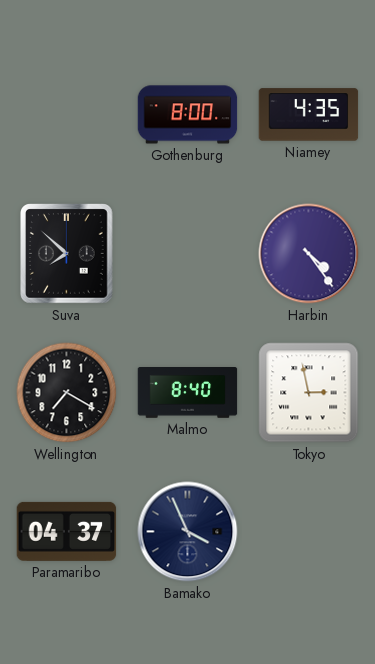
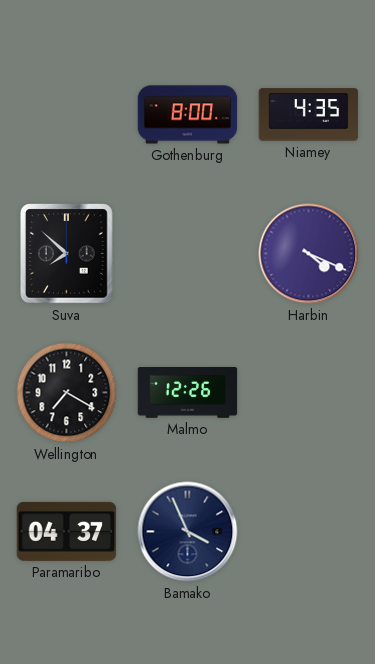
Harbin: 4:24 -> 4:19 (309, 254)
Malmo: 8:40 -> 12:26 (188, 393)
Tokyo: 2:58 -> none (309, 393)
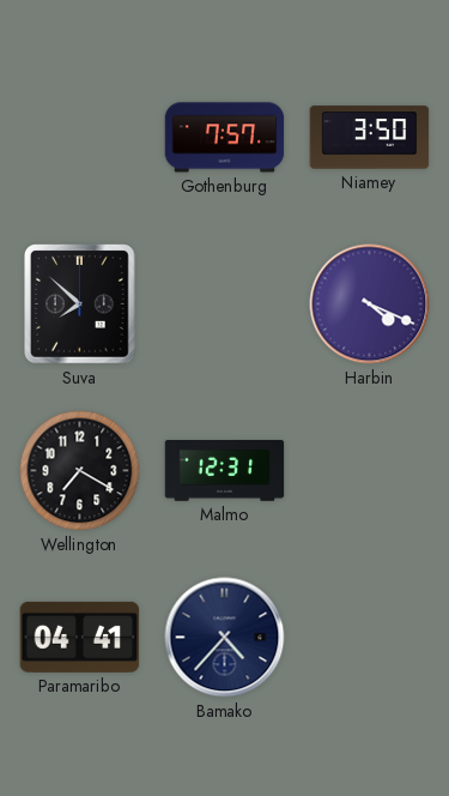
Gothenburg: 8:00 -> 7:57 (225, 138)
Niamey: 4:35 -> 3:50 (370, 138)
Malmo: 12:26 -> 12:31 (225, 471)
Paramaribo: 04:37 -> 04:41 (80, 637)
Bamako: 3:56 -> 4:37 (225, 638)
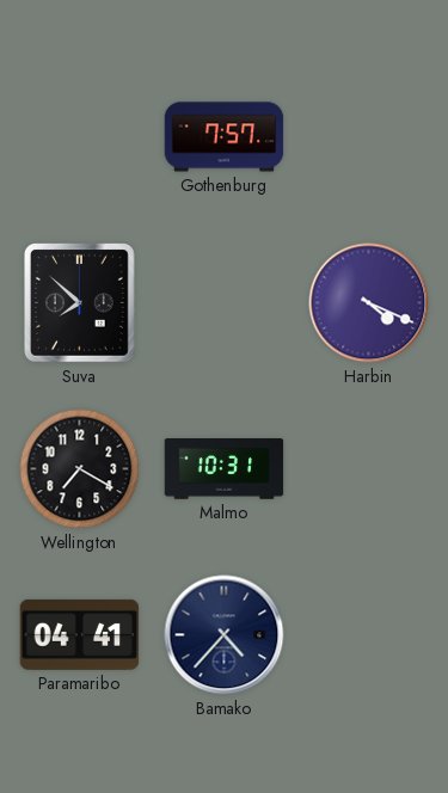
Niamey: 3:50 -> none (370, 138)
Malmo: 12:31 -> 10:31 (225, 469)
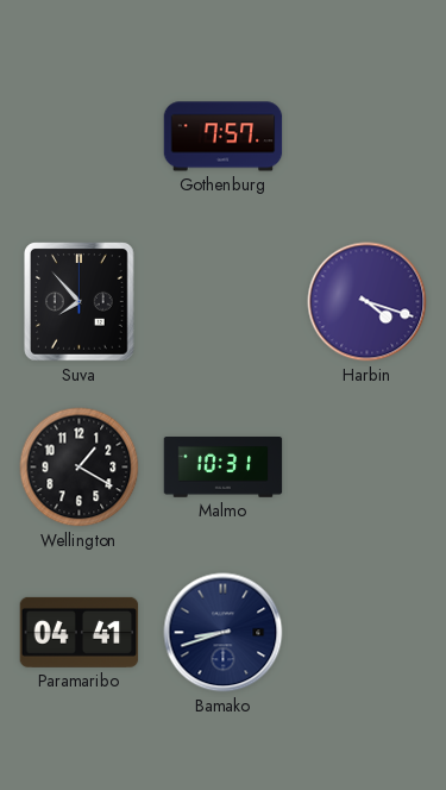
Suva: 7:52 -> 7:53 (80, 302)
Harbin: 4:19 -> 4:18 (368, 302)
Wellington: 7:20 -> 1:20 (80, 468)
Bamako: 4:37 -> 8:42 (224, 633)
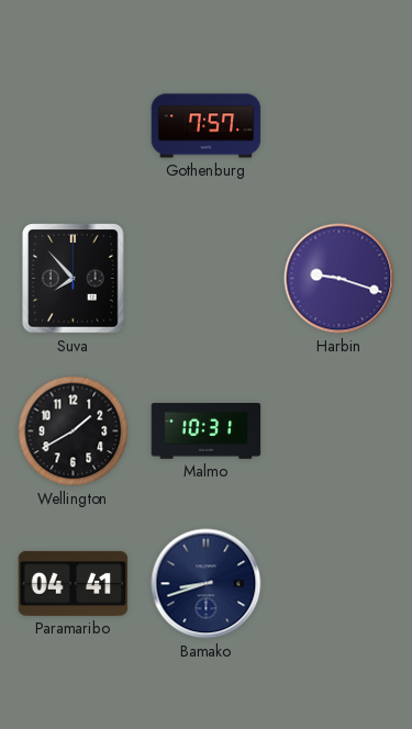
Harbin: 4:18 -> 9:18 (339, 279)
Wellington: 1:20 -> 1:40 (74, 431)
